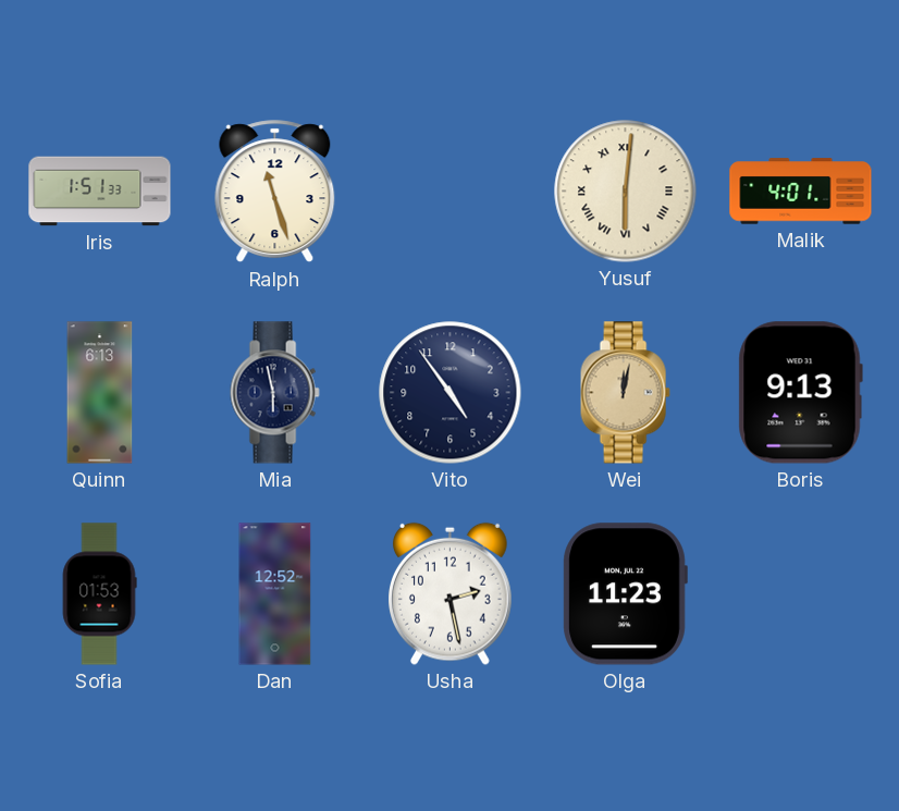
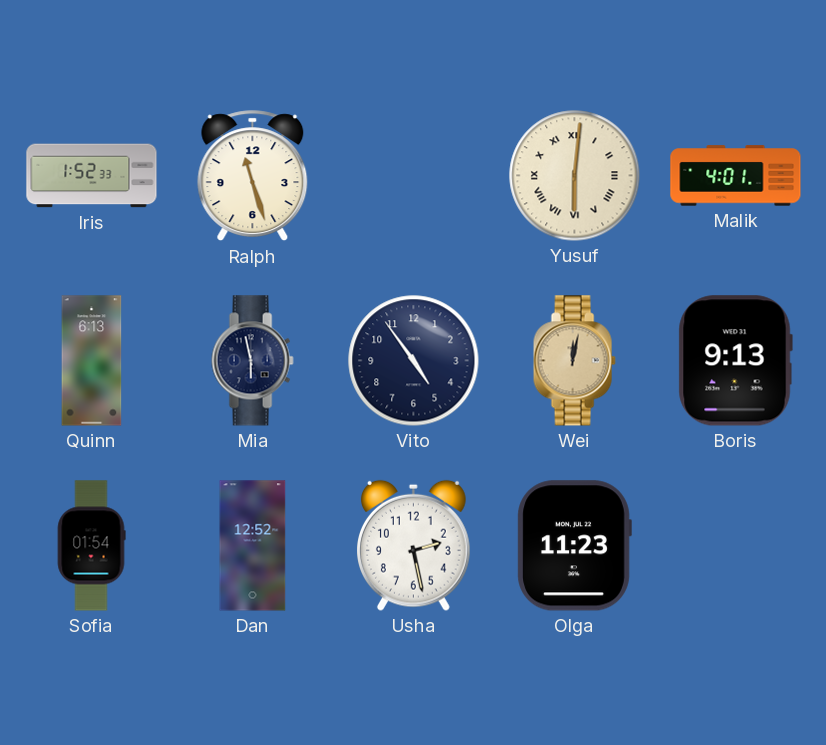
Iris: 1:51 -> 1:52 (92, 176)
Sofia: 01:53 -> 01:54 (91, 546)
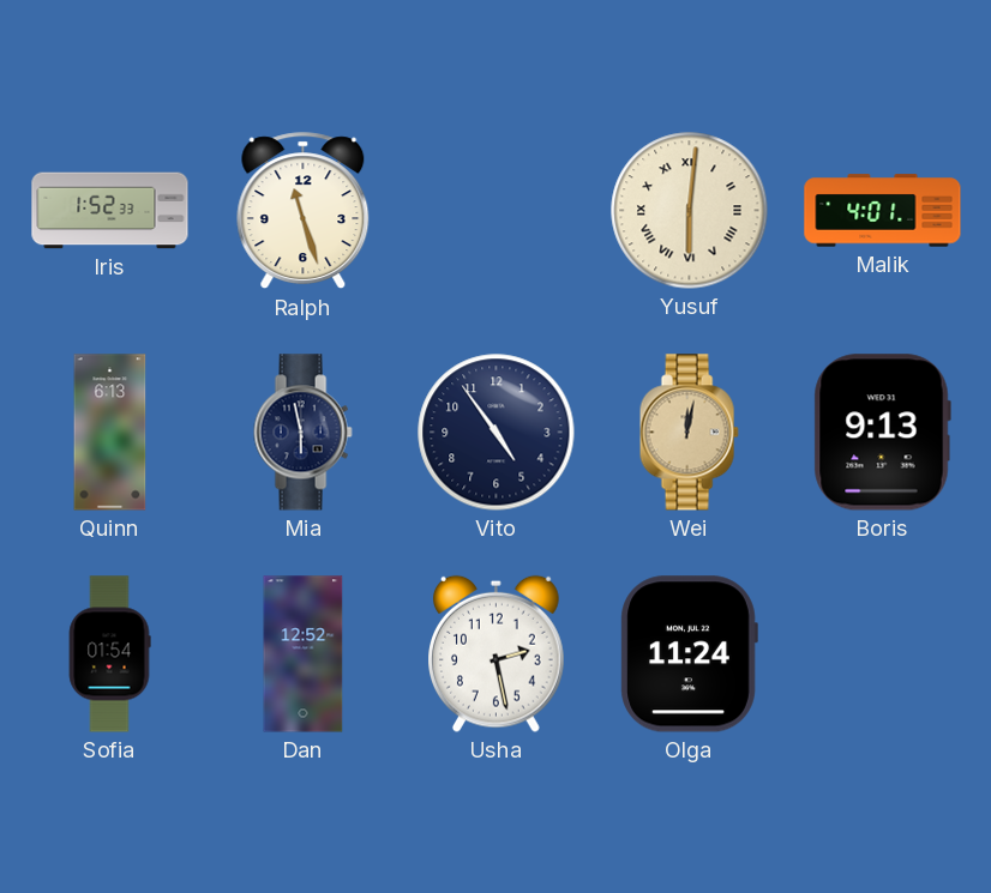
Olga: 11:23 -> 11:24 (689, 654)
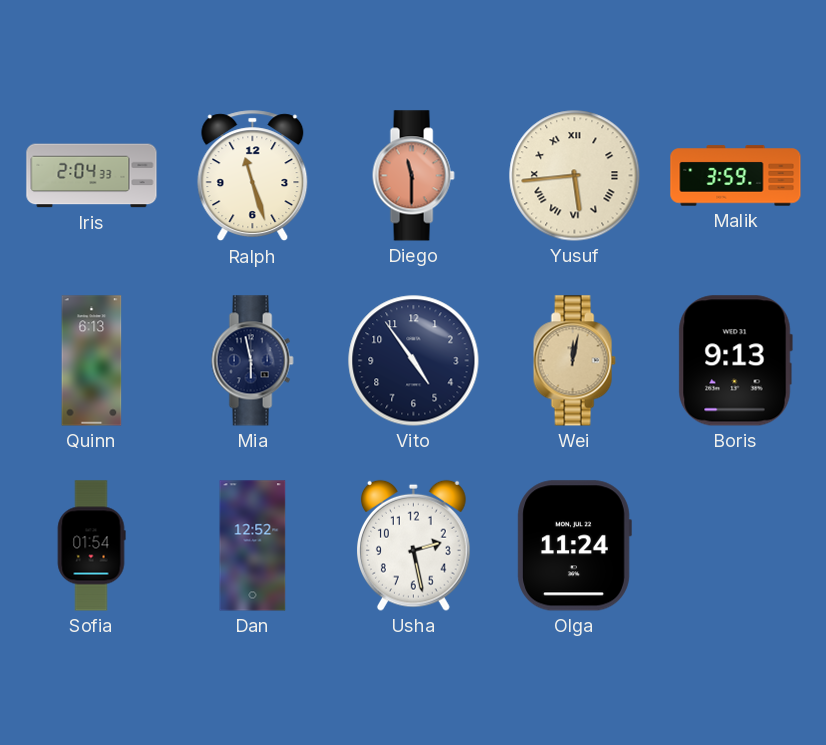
Iris: 1:52 -> 2:04 (92, 176)
Diego: none -> 11:30 (413, 176)
Yusuf: 6:01 -> 5:44 (575, 176)
Malik: 4:01 -> 3:59 (736, 176)
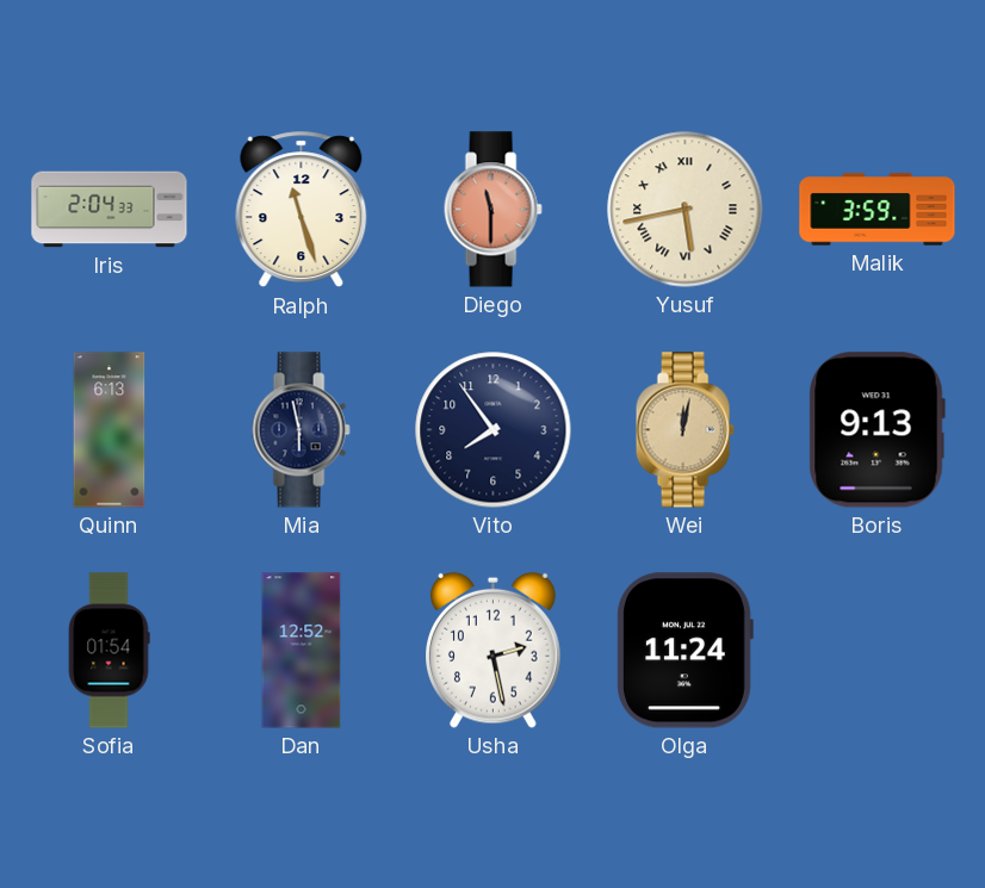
Yusuf: 5:44 -> 5:43 (686, 210)
Vito: 4:54 -> 7:54 (494, 430)
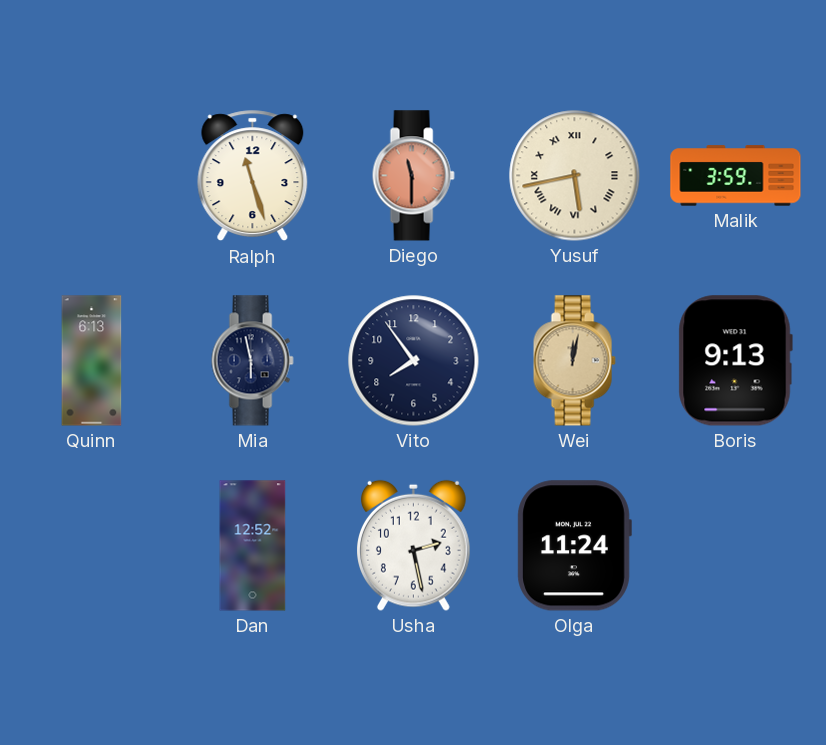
Iris: 2:04 -> none (110, 210)
Sofia: 01:54 -> none (109, 651)
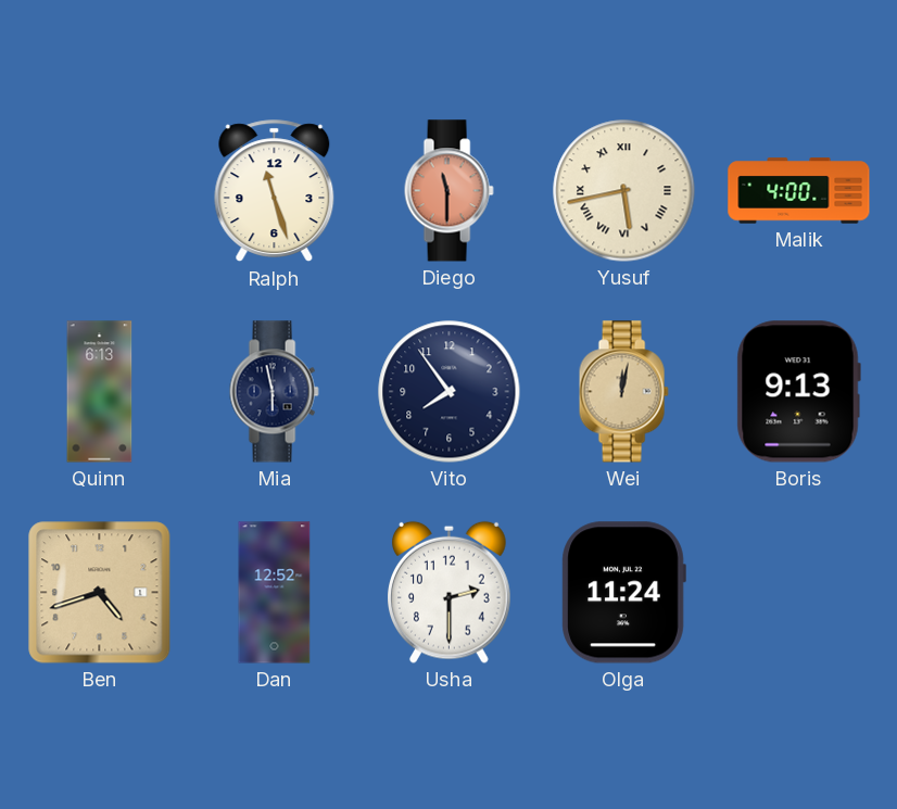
Malik: 3:59 -> 4:00 (799, 191)
Ben: none -> 4:42 (100, 593)
Usha: 2:28 -> 2:30 (450, 592)
